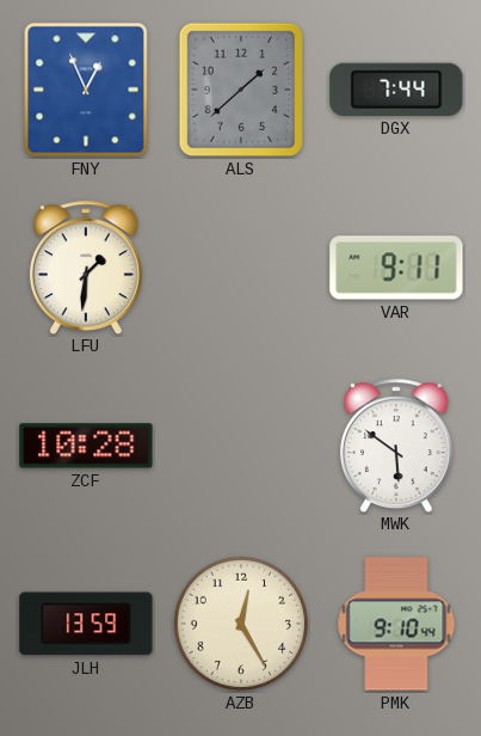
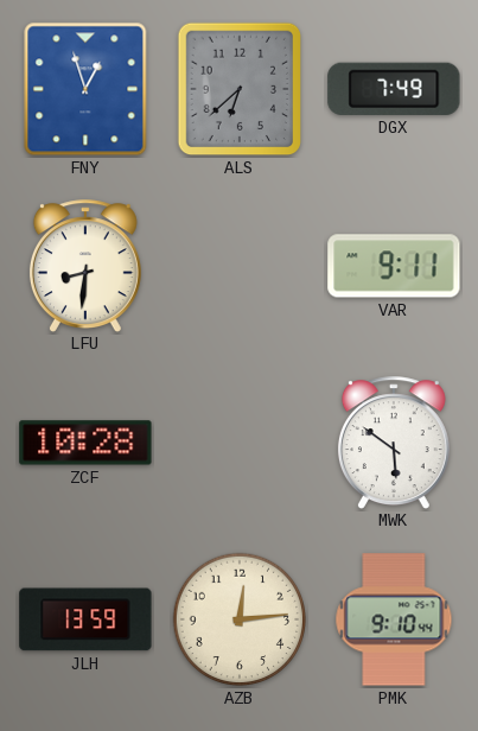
FNY: 12:56 -> 12:57 (85, 89)
ALS: 1:38 -> 6:38 (240, 89)
DGX: 7:44 -> 7:49 (394, 89)
LFU: 1:31 -> 8:31 (85, 266)
AZB: 12:25 -> 12:14 (240, 619)
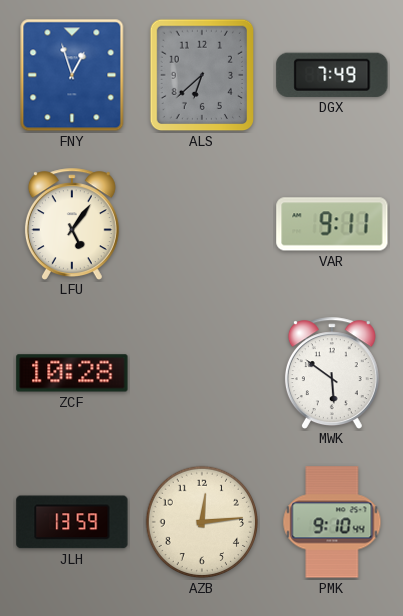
LFU: 8:31 -> 5:06 (72, 224)
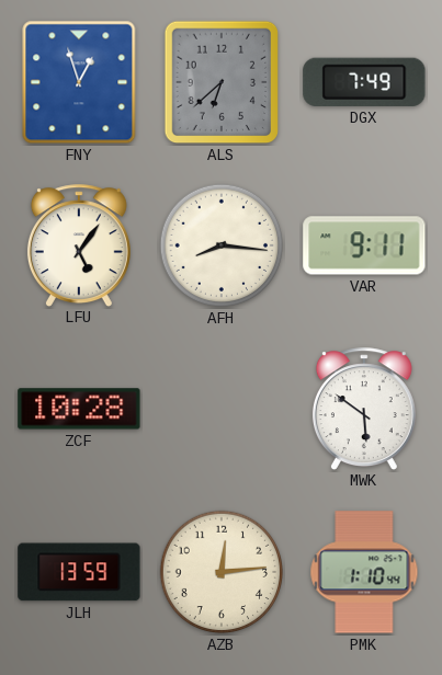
AFH: none -> 8:16 (222, 245)
PMK: 9:10 -> 1:10 (364, 572)
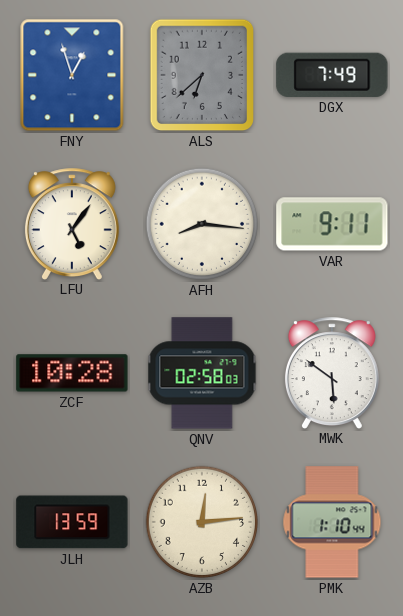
QNV: none -> 02:58 (202, 373)
